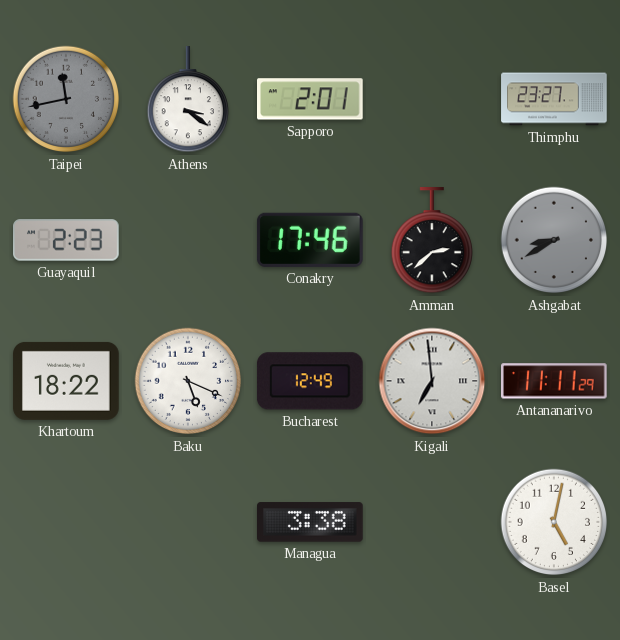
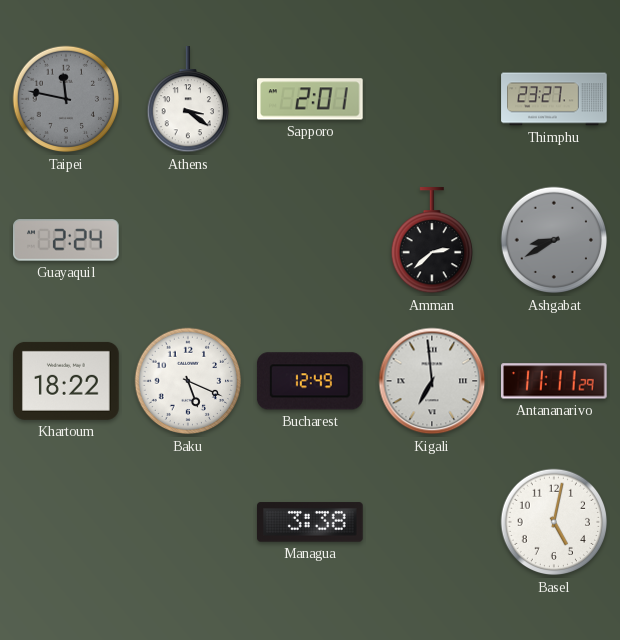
Taipei: 11:43 -> 11:47 (66, 99)
Guayaquil: 2:23 -> 2:24 (67, 240)
Conakry: 17:46 -> none (310, 240)
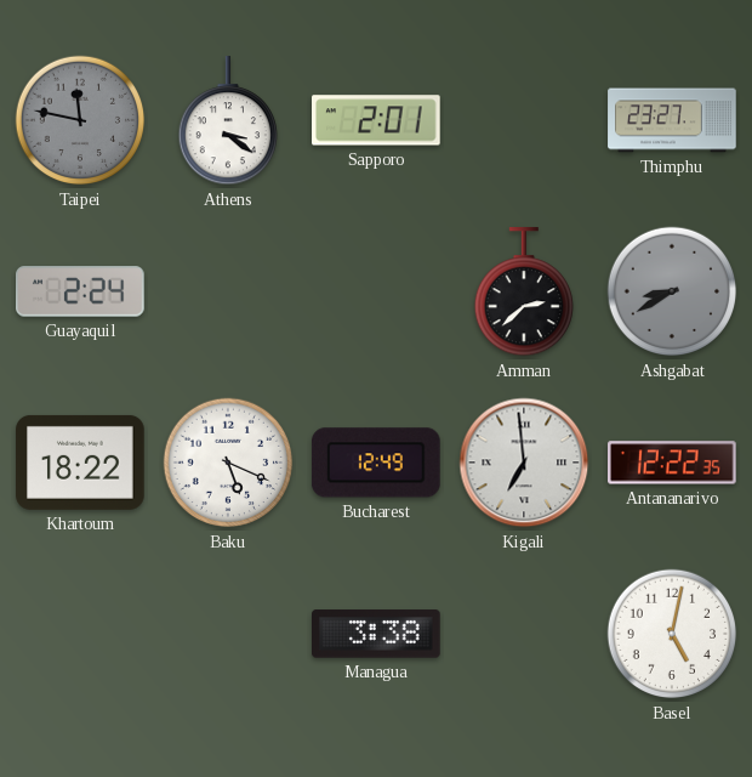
Antananarivo: 11:11 -> 12:22 (673, 463)
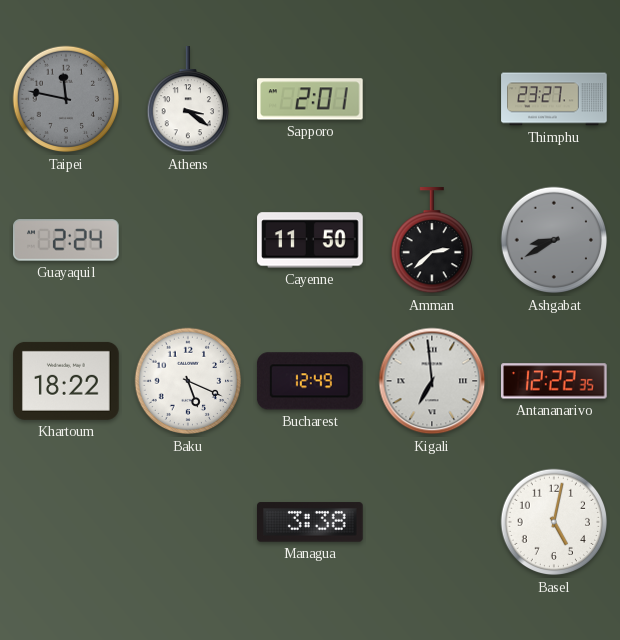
Cayenne: none -> 11:50 (310, 240)
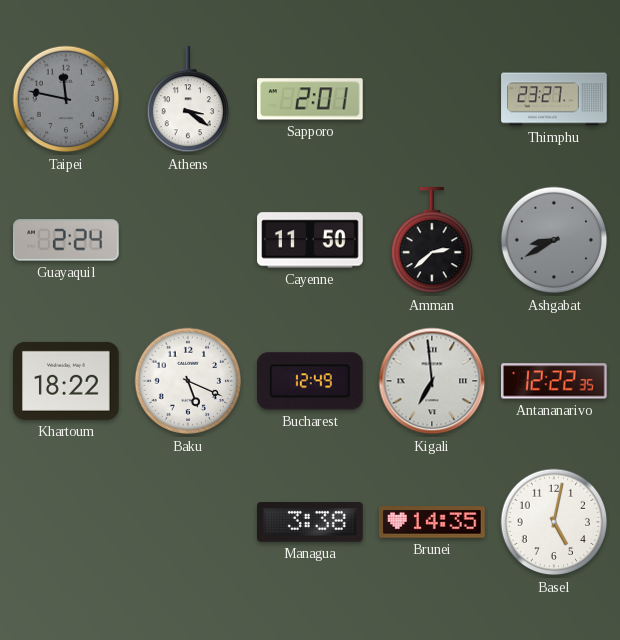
Brunei: none -> 14:35 (432, 522)
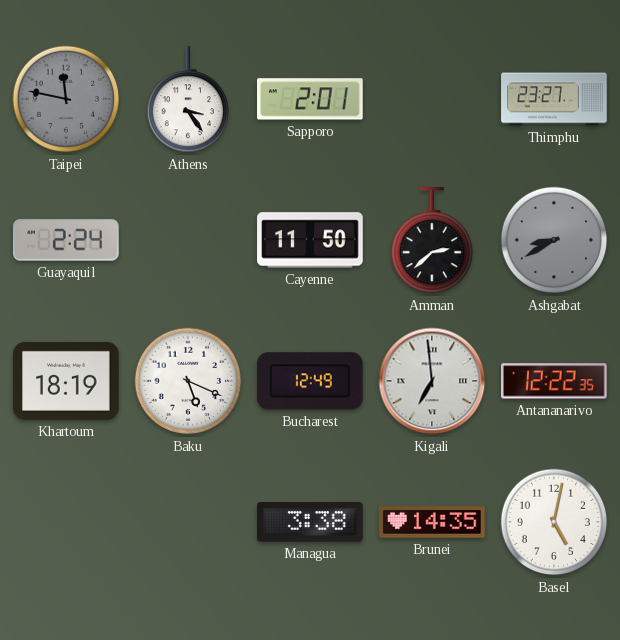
Athens: 3:21 -> 3:24 (187, 100)
Khartoum: 18:22 -> 18:19 (66, 381)
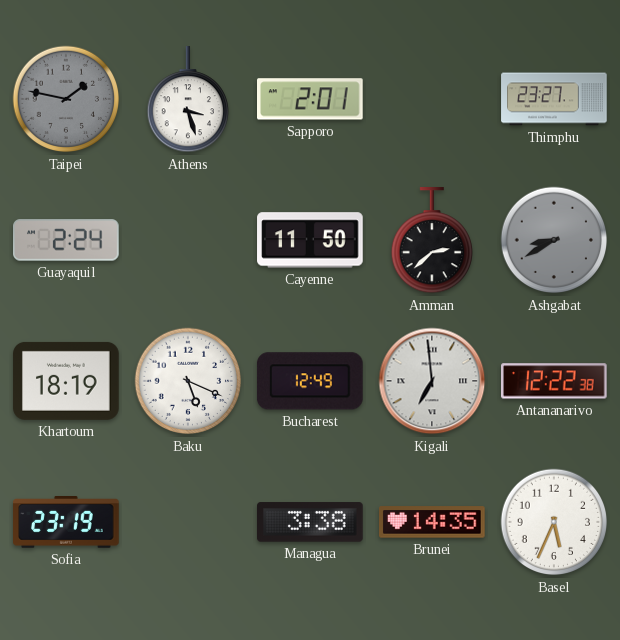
Taipei: 11:47 -> 1:47 (66, 99)
Athens: 3:24 -> 3:27 (187, 100)
Antananarivo: 12:22:35 -> 12:22:38 (555, 381)
Sofia: none -> 23:19 (66, 523)
Basel: 5:02 -> 5:34 (554, 522)
